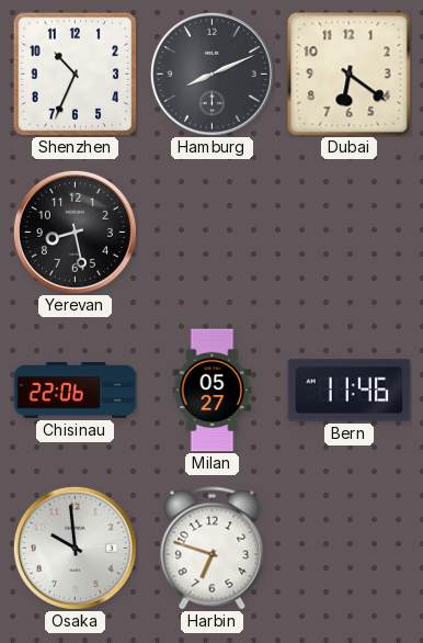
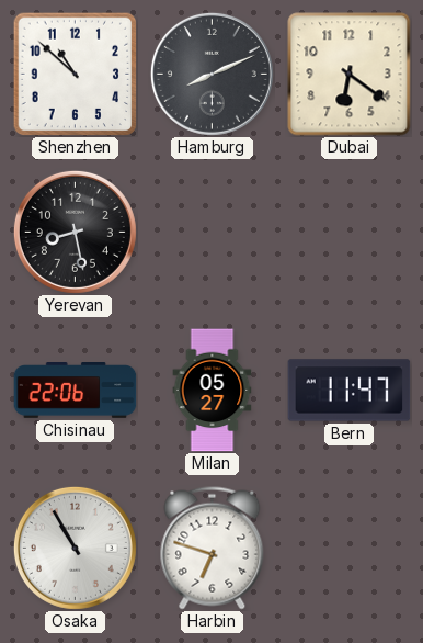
Shenzhen: 10:34 -> 10:52 (75, 74)
Bern: 11:46 -> 11:47 (350, 391)
Osaka: 9:59 -> 10:55 (75, 548)
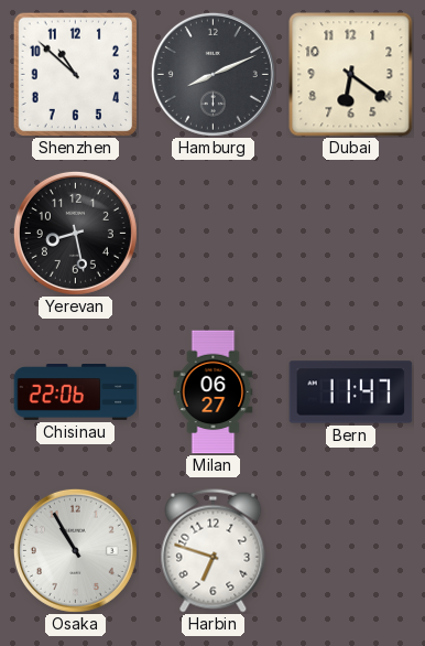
Milan: 05:27 -> 06:27 (214, 392)
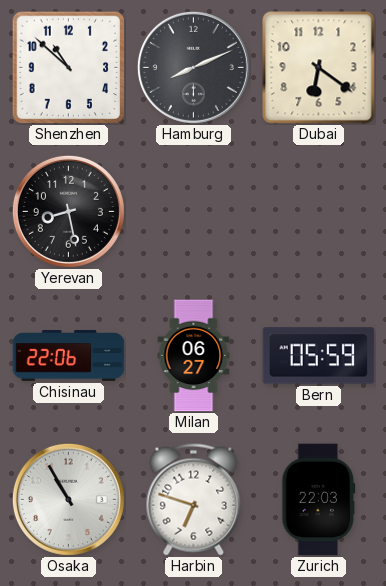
Bern: 11:47 -> 05:59 (319, 356)
Zurich: none -> 22:03 (319, 500)
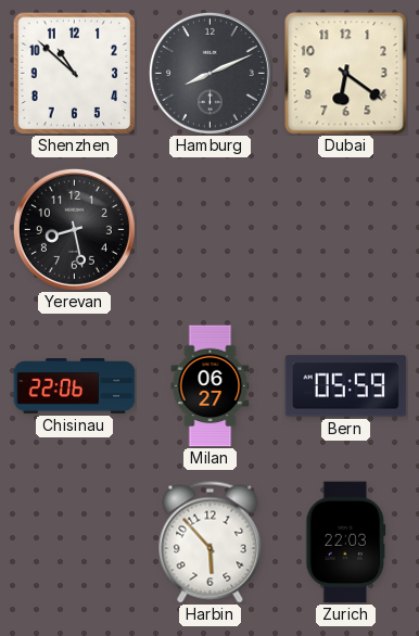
Osaka: 10:55 -> none (68, 499)
Harbin: 6:48 -> 5:53 (211, 543)
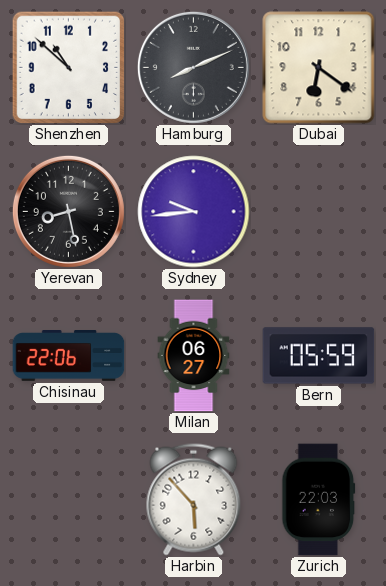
Sydney: none -> 9:44 (194, 212)
